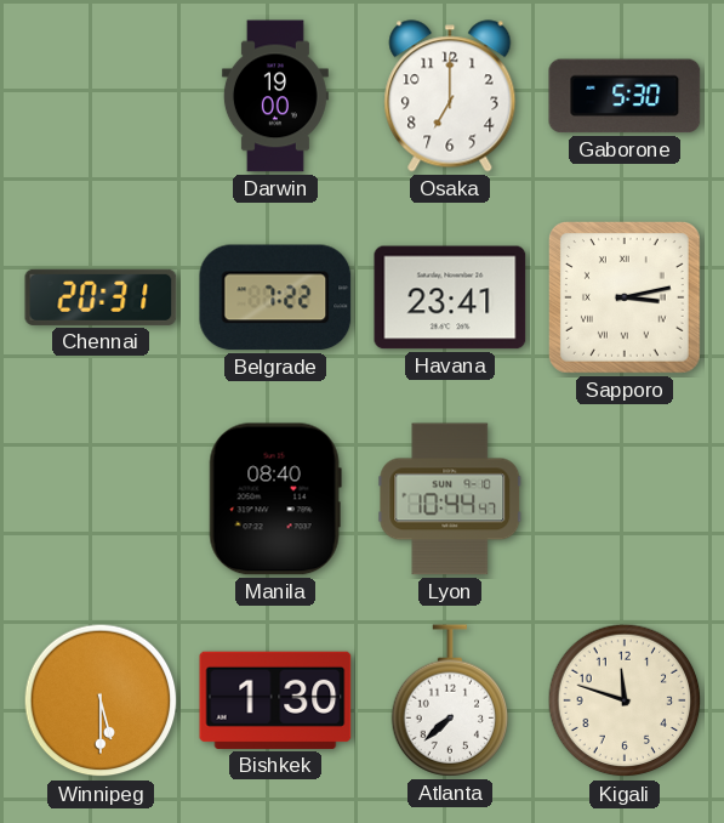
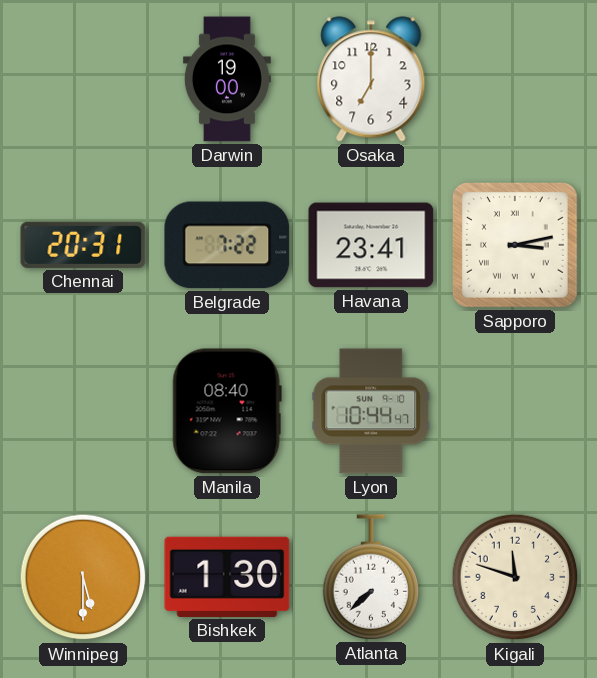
Gaborone: 5:30 -> none (625, 96)
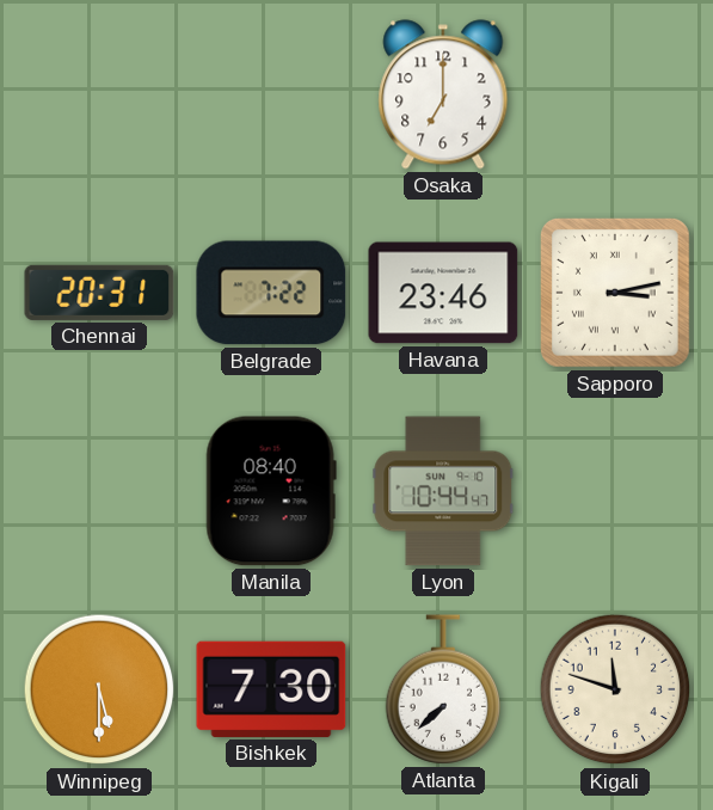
Darwin: 19:00 -> none (227, 79)
Havana: 23:41 -> 23:46 (443, 293)
Bishkek: 1:30 -> 7:30 (271, 689)
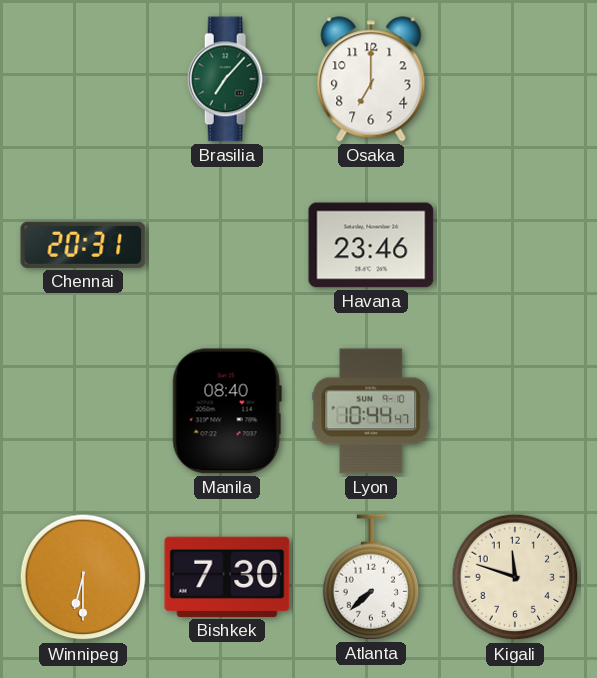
Brasilia: none -> 7:07 (227, 79)
Belgrade: 7:22 -> none (271, 293)
Sapporo: 3:13 -> none (615, 293)
Winnipeg: 5:30 -> 6:30 (83, 577)
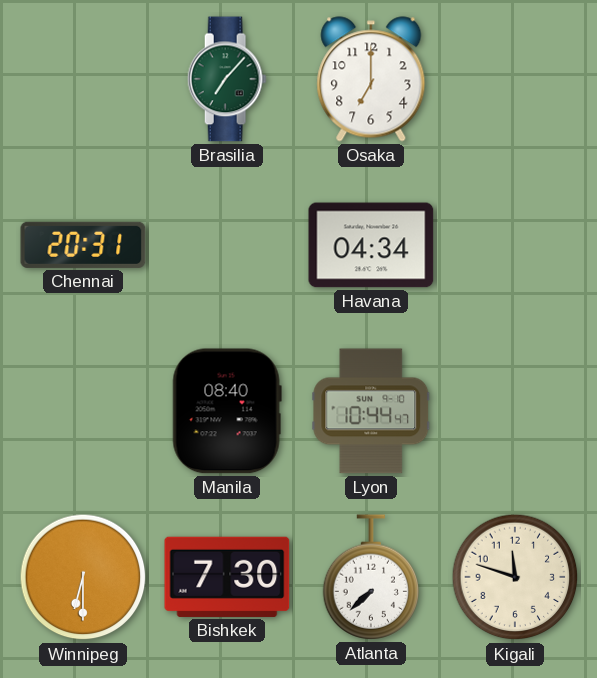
Havana: 23:46 -> 04:34 (371, 245)
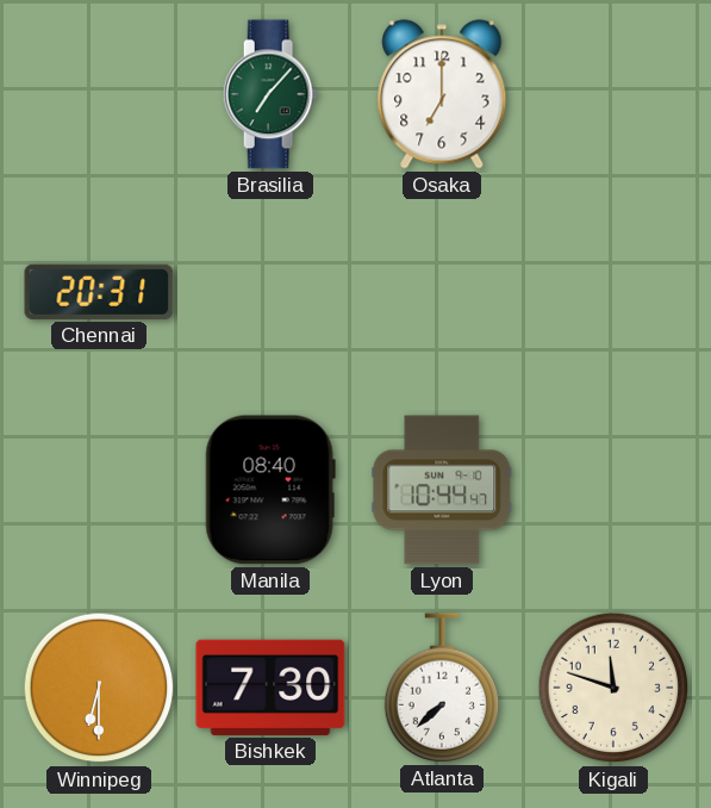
Havana: 04:34 -> none (371, 245)
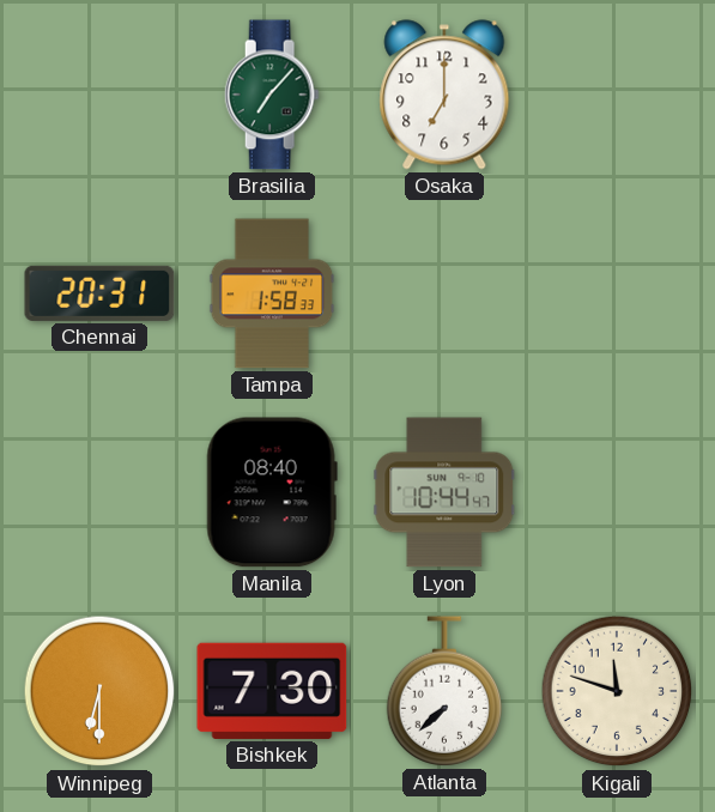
Tampa: none -> 1:58 (272, 293)
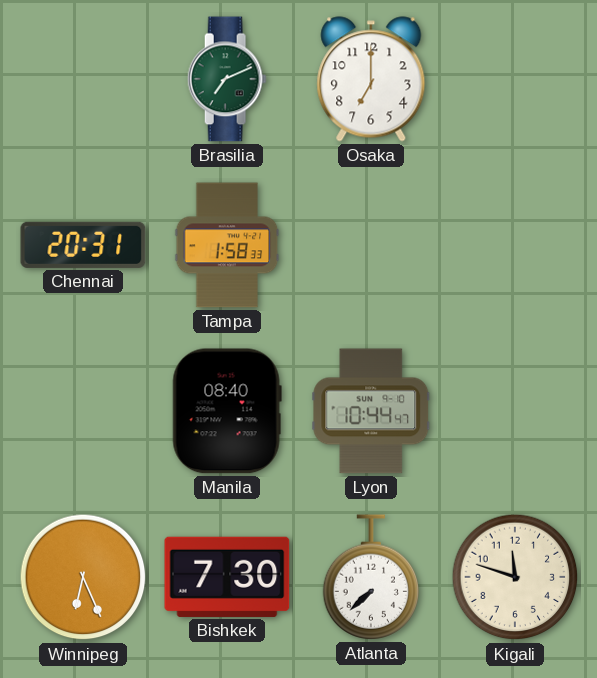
Brasilia: 7:07 -> 7:11 (227, 79)
Winnipeg: 6:30 -> 6:26 (83, 577)
